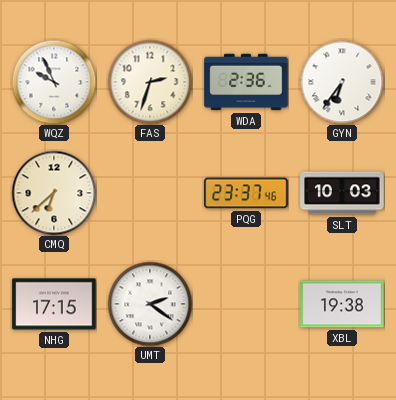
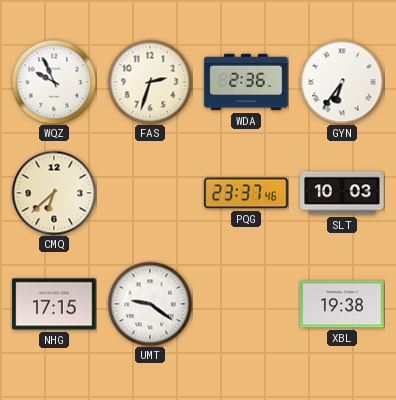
UMT: 2:21 -> 9:21 (150, 304)
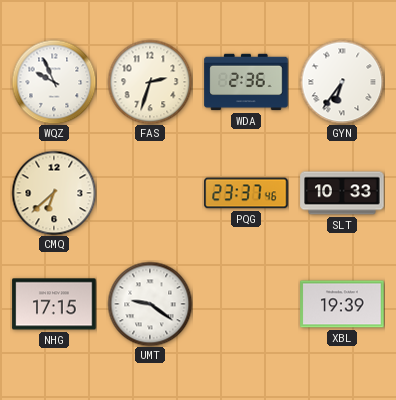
SLT: 10:03 -> 10:33 (342, 193)
XBL: 19:38 -> 19:39 (342, 304)
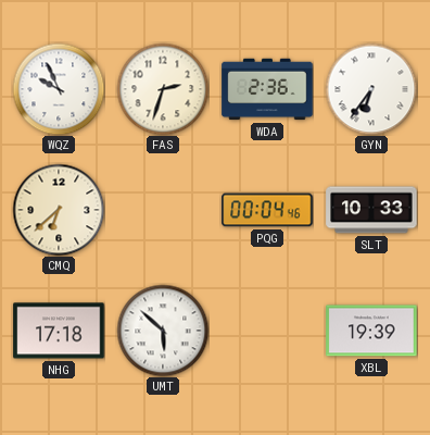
PQG: 23:37 -> 00:04 (267, 210)
NHG: 17:15 -> 17:18 (59, 331)
UMT: 9:21 -> 5:52 (163, 331)
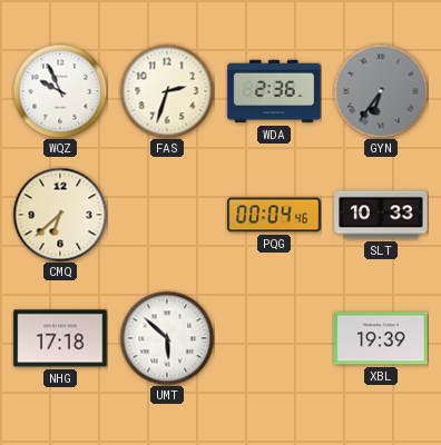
GYN dial: white -> grey (381, 91)
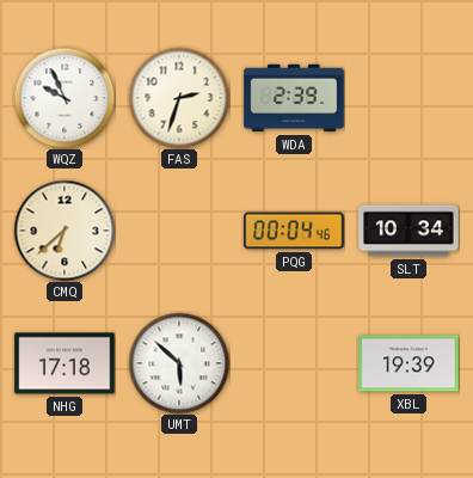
WDA: 2:36 -> 2:39 (294, 98)
GYN: 6:36 -> none (381, 91)
SLT: 10:33 -> 10:34 (408, 231)
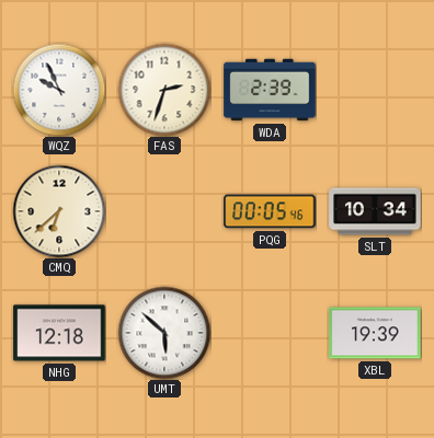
PQG: 00:04 -> 00:05 (270, 211)
NHG: 17:18 -> 12:18 (59, 333)
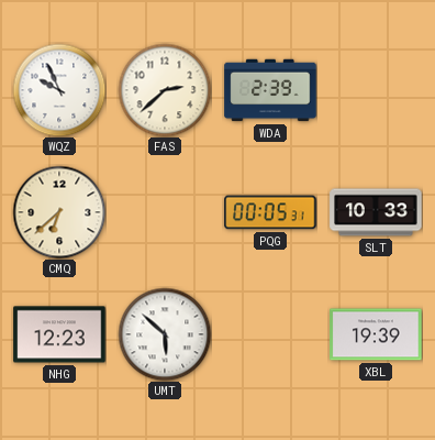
FAS: 2:33 -> 2:38 (165, 90)
PQG: 00:05:46 -> 00:05:31 (270, 212)
SLT: 10:34 -> 10:33 (376, 212)
NHG: 12:18 -> 12:23 (59, 334)
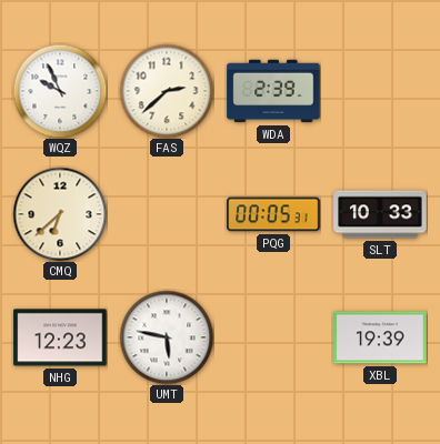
UMT: 5:52 -> 5:47 (167, 337)
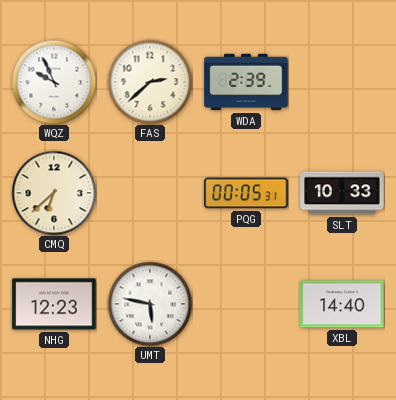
XBL: 19:39 -> 14:40 (342, 304)
